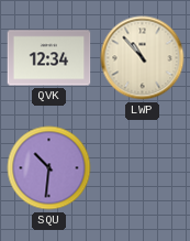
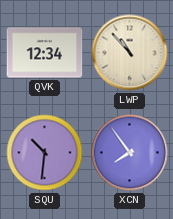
XCN: none -> 7:54 (130, 153)
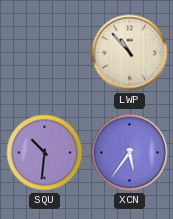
QVK: 12:34 -> none (45, 53)
XCN: 7:54 -> 5:36 (130, 153)
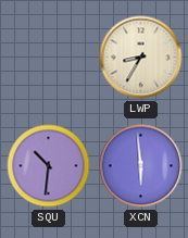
LWP: 10:53 -> 8:35 (141, 58)
XCN: 5:36 -> 5:59 (141, 166)
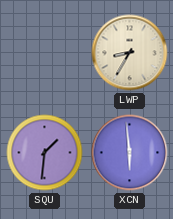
SQU: 10:31 -> 1:31 (45, 153)
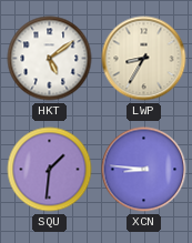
HKT: none -> 5:09 (50, 59)
XCN: 5:59 -> 8:46 (144, 170)
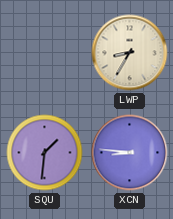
HKT: 5:09 -> none (50, 59)
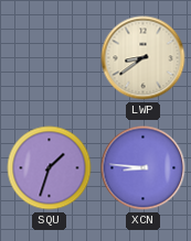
LWP: 8:35 -> 8:39 (144, 58)
SQU: 1:31 -> 1:33 (50, 168)
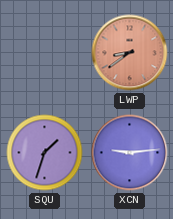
LWP dial: cream -> salmon (130, 53)
XCN: 8:46 -> 9:14 (130, 153)
